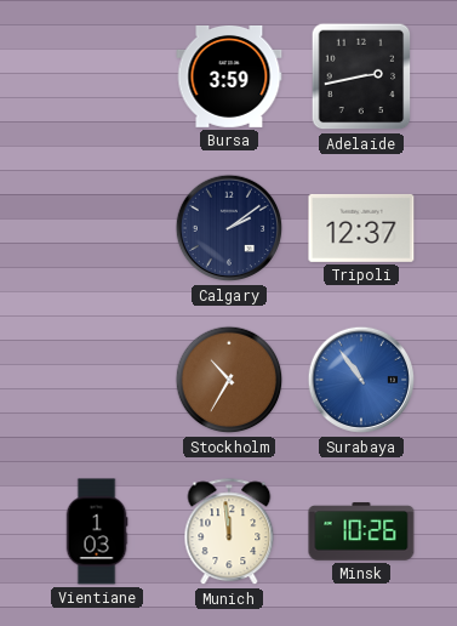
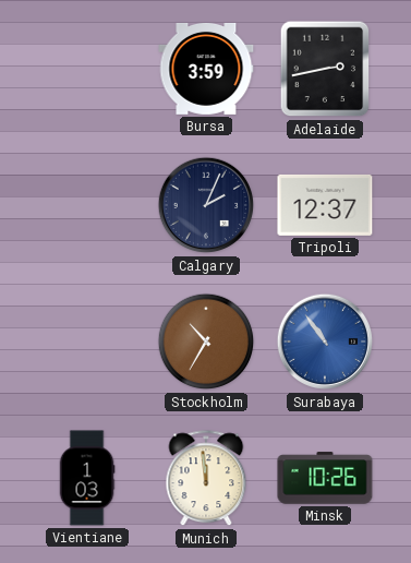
Calgary: 2:09 -> 2:04 (206, 205)
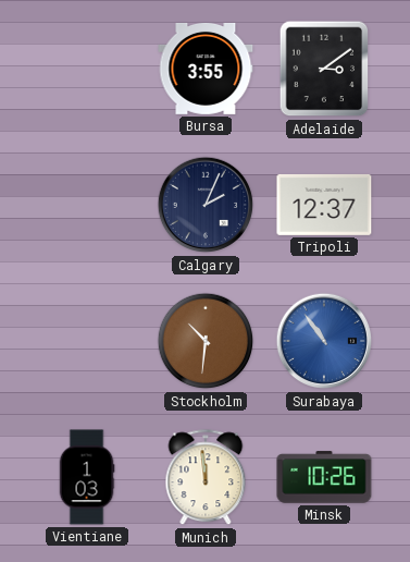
Bursa: 3:59 -> 3:55 (206, 69)
Adelaide: 2:43 -> 3:09 (324, 69)
Stockholm: 10:35 -> 10:31 (206, 341)
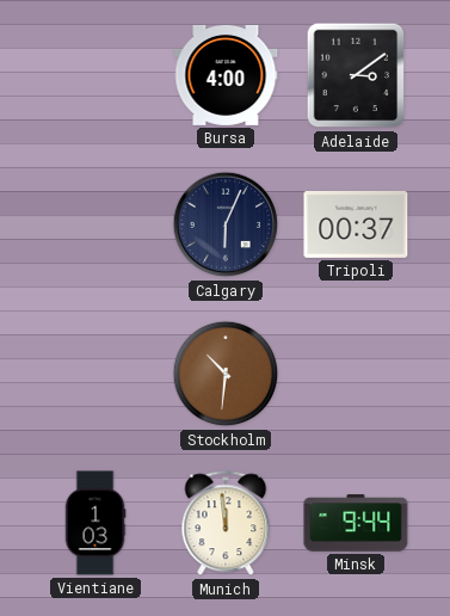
Bursa: 3:55 -> 4:00 (226, 75)
Calgary: 2:04 -> 6:04 (226, 224)
Tripoli: 12:37 -> 00:37 (356, 224)
Surabaya: 10:54 -> none (324, 341)
Minsk: 10:26 -> 9:44 (356, 523)
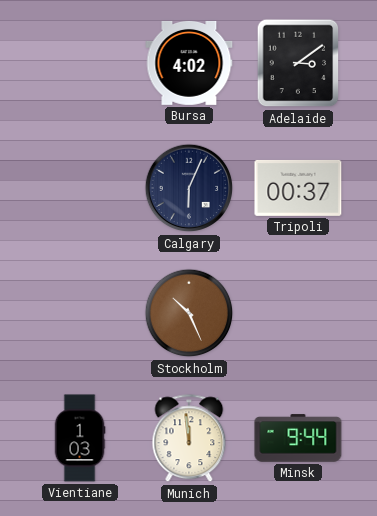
Bursa: 4:00 -> 4:02 (189, 63)
Stockholm: 10:31 -> 10:26 (189, 313)
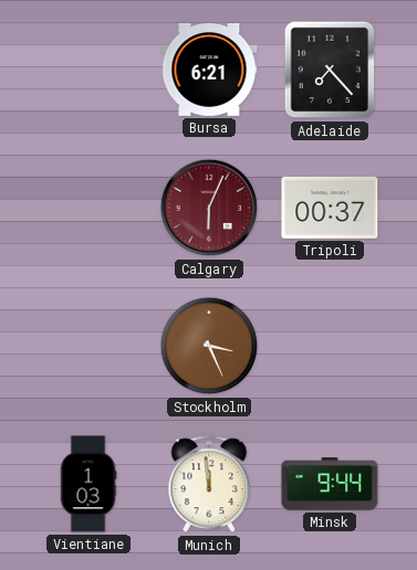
Bursa: 4:02 -> 6:21 (209, 70)
Adelaide: 3:09 -> 7:23 (330, 70)
Calgary dial: navy -> burgundy (209, 208)
Stockholm: 10:26 -> 3:26 (209, 346)
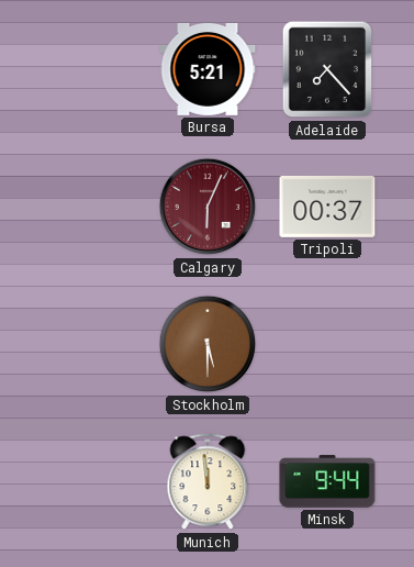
Bursa: 6:21 -> 5:21 (208, 69)
Stockholm: 3:26 -> 5:30 (208, 344)
Vientiane: 1:03 -> none (88, 484)
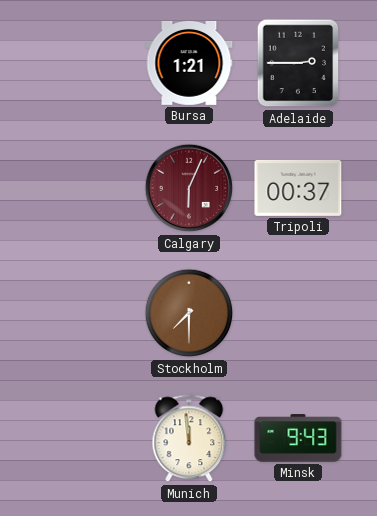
Bursa: 5:21 -> 1:21 (189, 63)
Adelaide: 7:23 -> 2:45 (298, 63)
Stockholm: 5:30 -> 7:30 (189, 313)
Minsk: 9:44 -> 9:43 (298, 438)
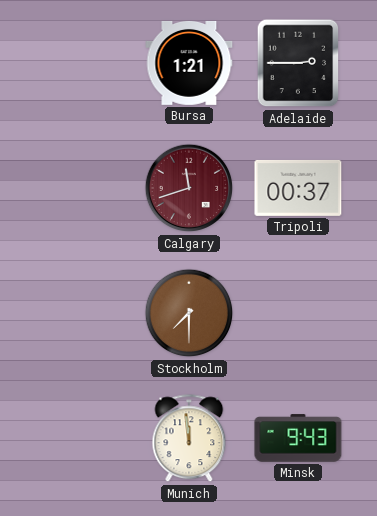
Calgary: 6:04 -> 11:42 (189, 188)
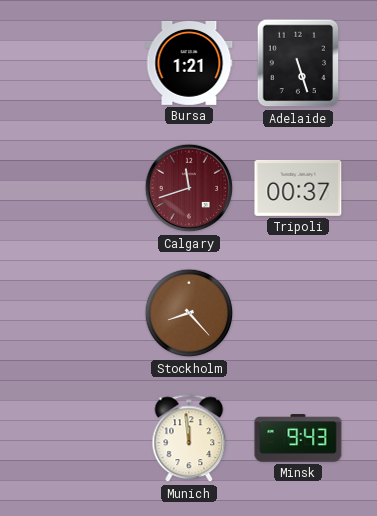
Adelaide: 2:45 -> 5:27 (298, 63)
Stockholm: 7:30 -> 8:23 (189, 313)
